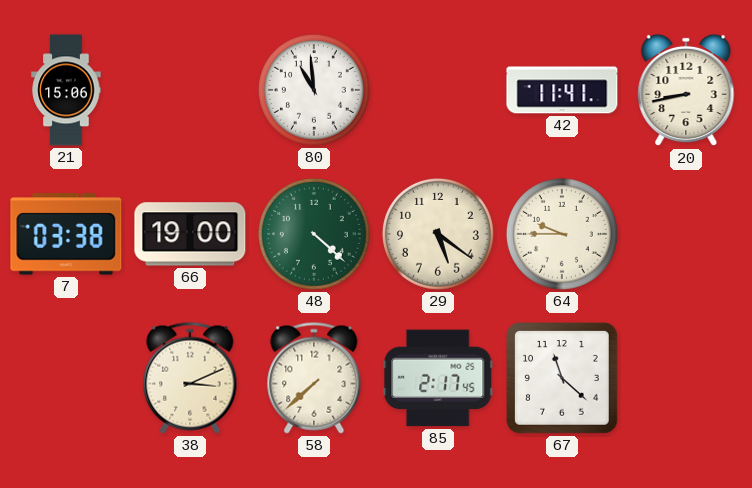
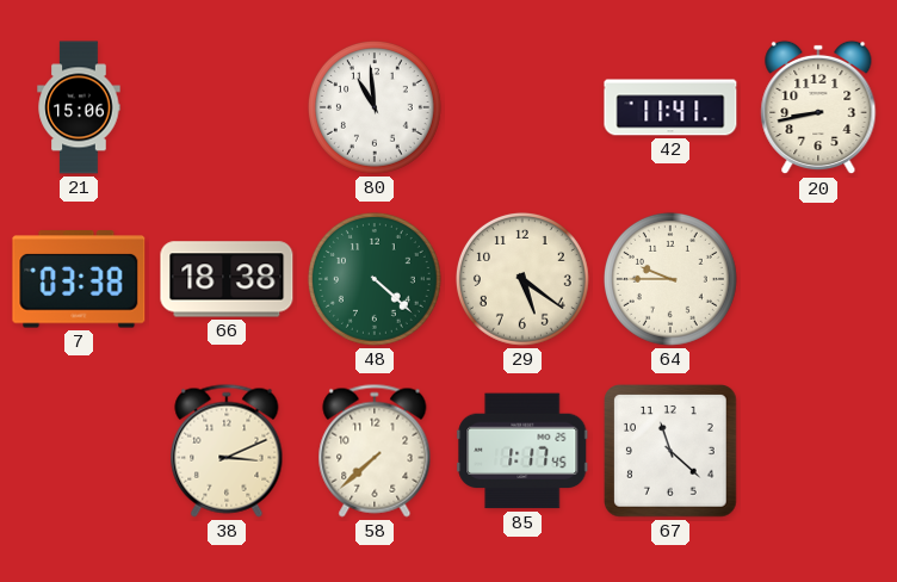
66: 19:00 -> 18:38 (227, 279)
85: 2:17 -> 1:17 (522, 451)
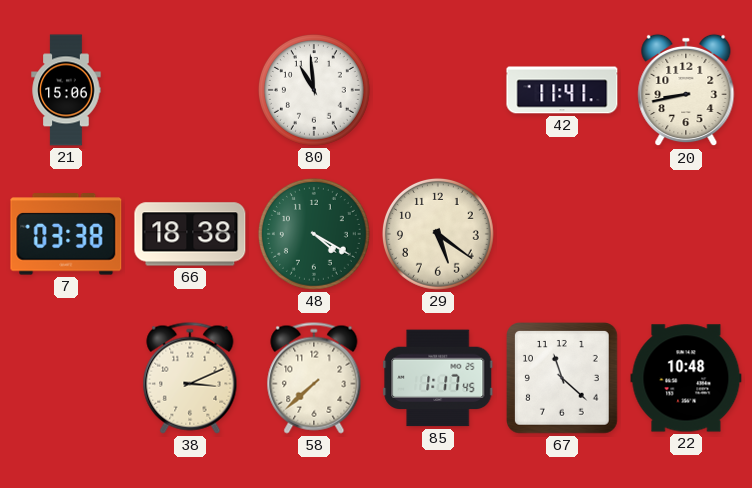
48: 4:22 -> 4:20 (314, 234)
64: 9:45 -> none (670, 279)
22: none -> 10:48 (686, 378)
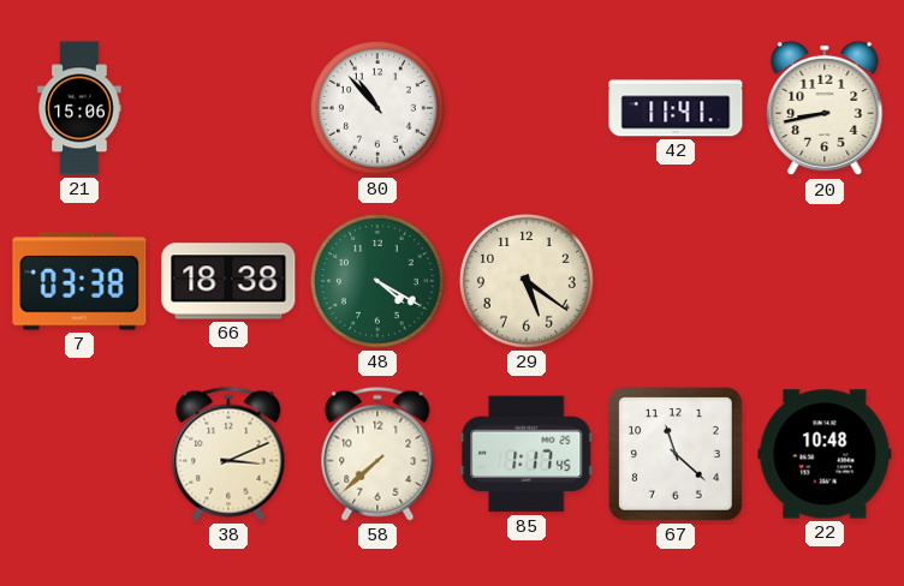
80: 10:59 -> 10:53 (377, 108)
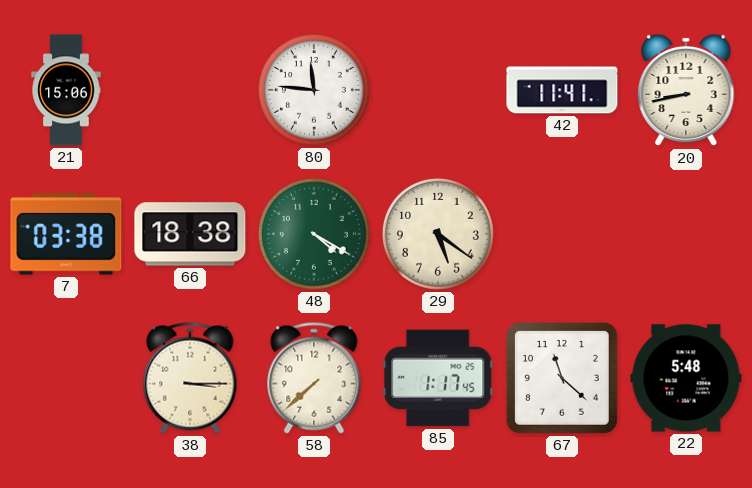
80: 10:53 -> 11:46 (314, 90)
38: 3:11 -> 3:15 (190, 378)
22: 10:48 -> 5:48 (686, 378)
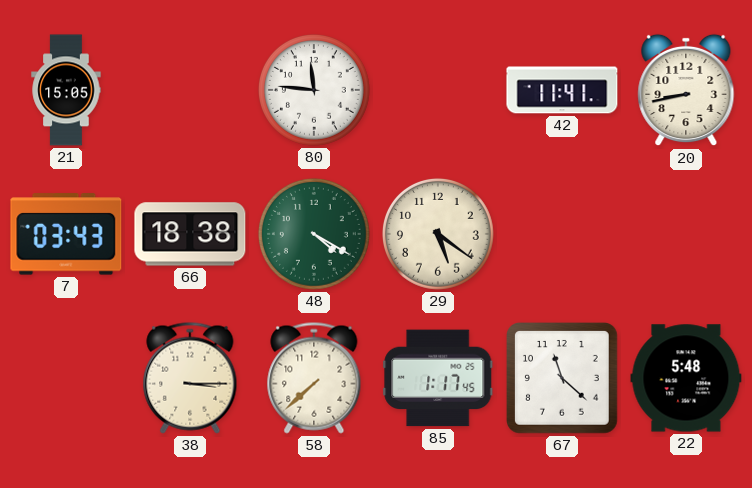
21: 15:06 -> 15:05 (66, 90)
7: 03:38 -> 03:43 (66, 234)
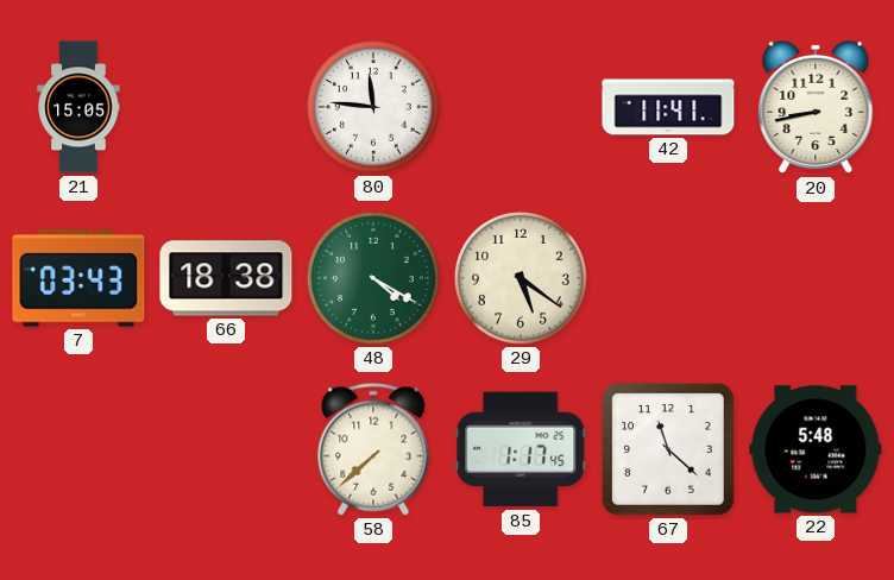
38: 3:15 -> none (190, 378)
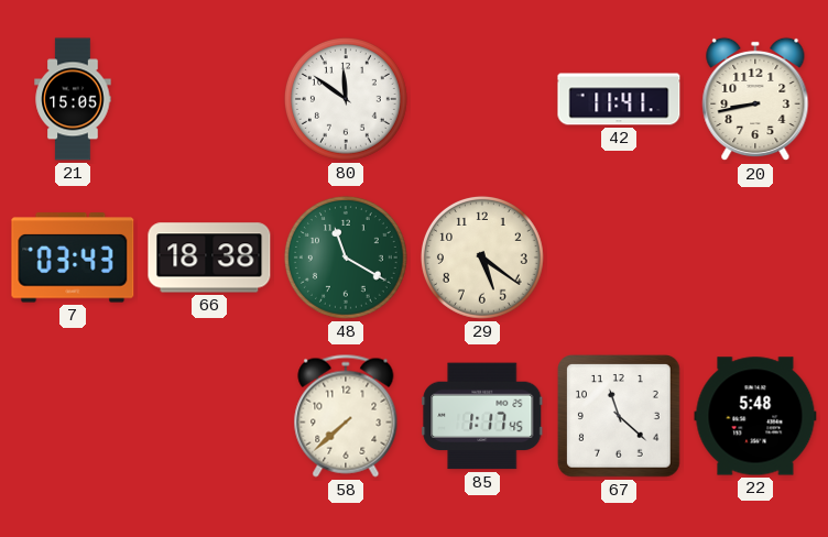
80: 11:46 -> 11:51 (346, 99)
48: 4:20 -> 11:20 (346, 257)
